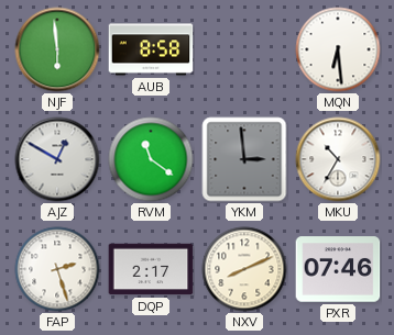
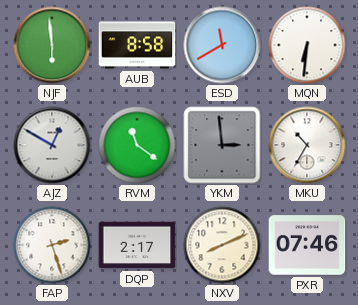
ESD: none -> 11:40 (222, 45)
MQN: 6:29 -> 6:31 (307, 45)
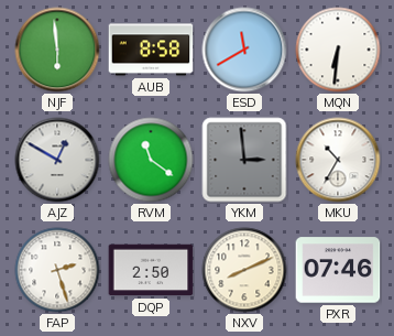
DQP: 2:17 -> 2:50 (151, 270)
